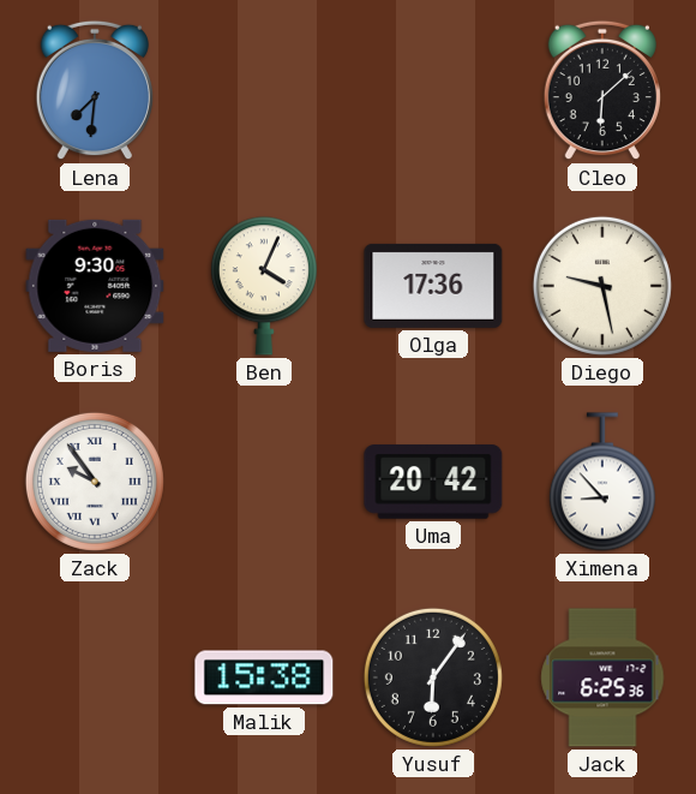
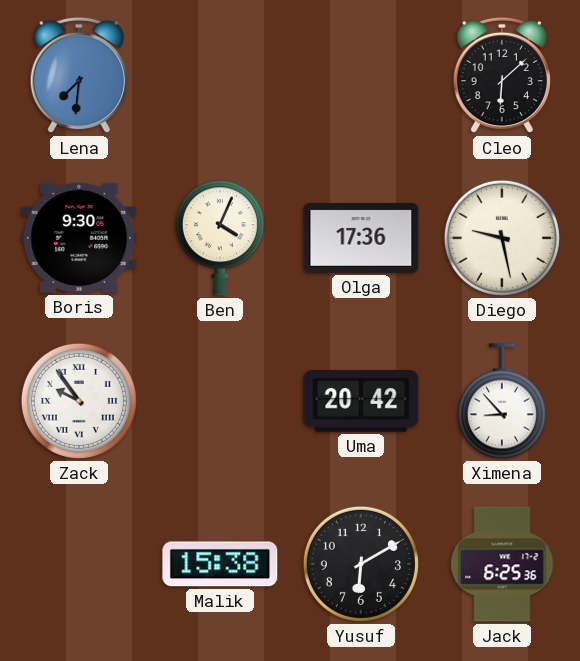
Yusuf: 6:06 -> 6:10 (361, 564)
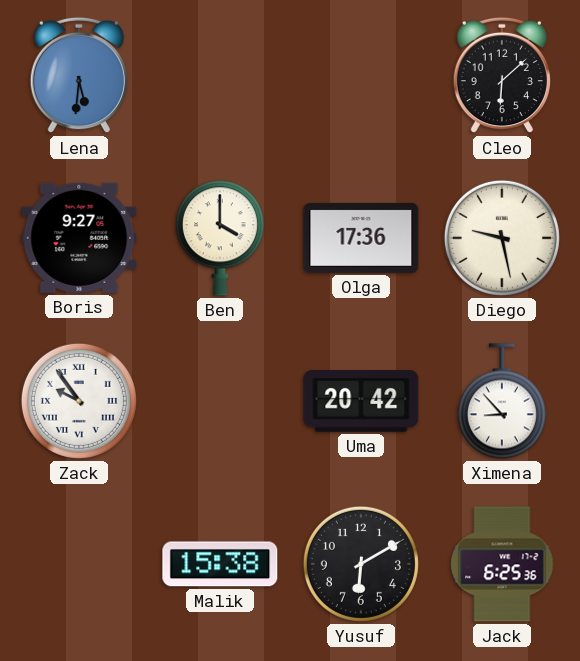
Lena: 7:31 -> 5:31 (79, 75)
Boris: 9:30 -> 9:27 (79, 238)
Ben: 4:04 -> 4:00 (220, 238)
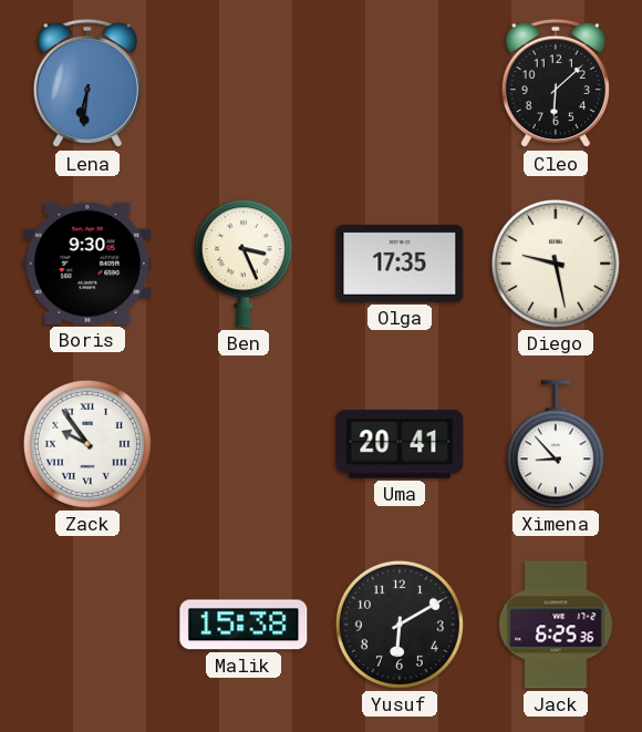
Lena: 5:31 -> 6:31 (87, 83)
Boris: 9:27 -> 9:30 (87, 264)
Ben: 4:00 -> 3:26 (244, 264)
Olga: 17:36 -> 17:35 (400, 264)
Uma: 20:42 -> 20:41 (400, 444)
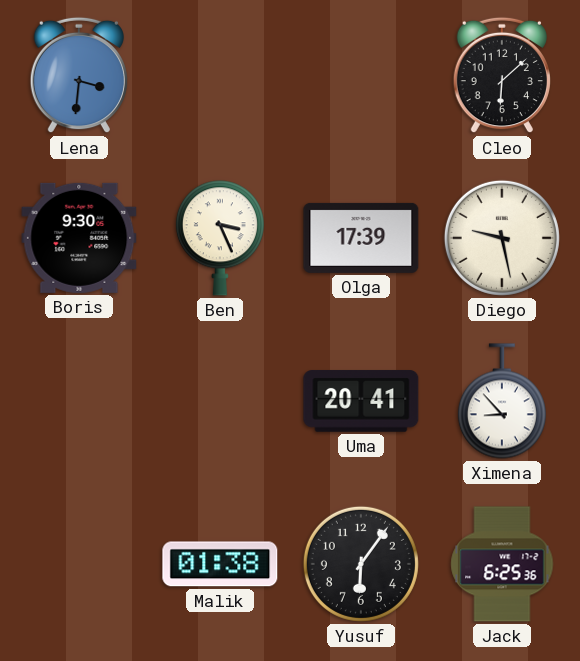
Lena: 6:31 -> 3:31 (79, 75)
Olga: 17:35 -> 17:39 (361, 238)
Zack: 9:54 -> none (87, 444)
Malik: 15:38 -> 01:38 (220, 564)
Yusuf: 6:10 -> 6:06 (361, 564)
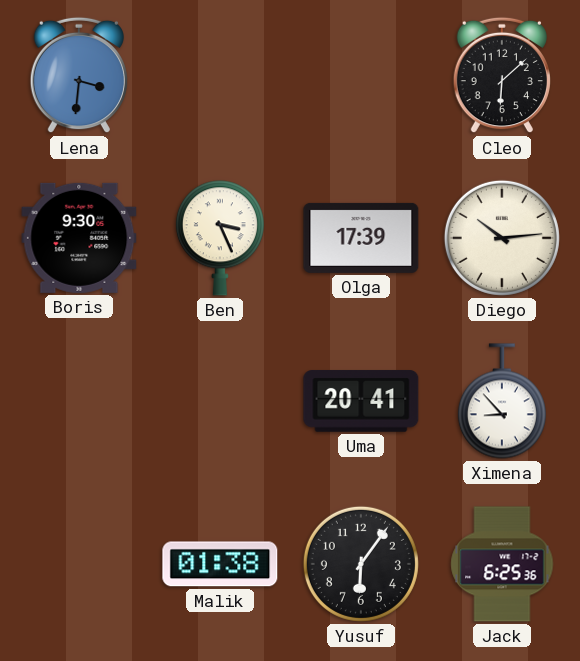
Diego: 9:28 -> 10:14 (502, 238)
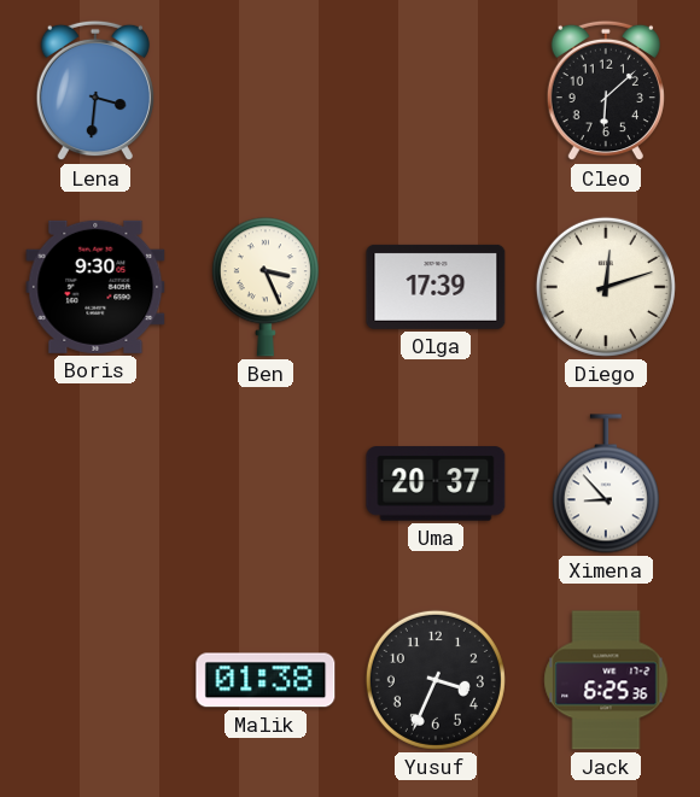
Diego: 10:14 -> 12:12 (606, 287)
Uma: 20:41 -> 20:37 (436, 484)
Yusuf: 6:06 -> 3:34 (436, 680)
